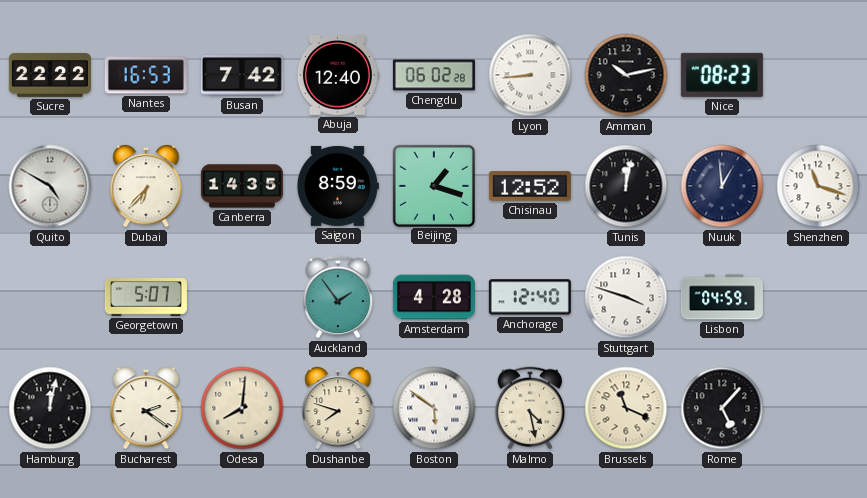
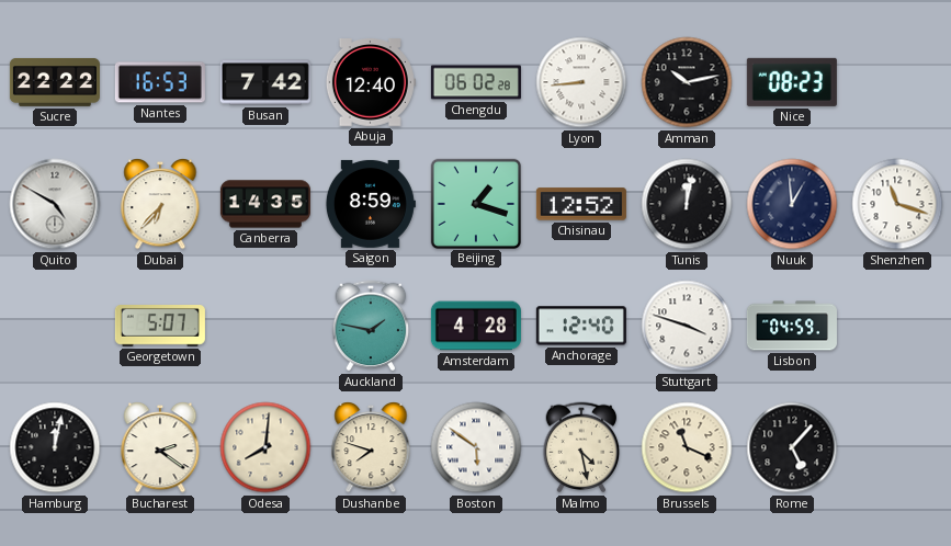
Auckland: 1:54 -> 1:47 (371, 326)
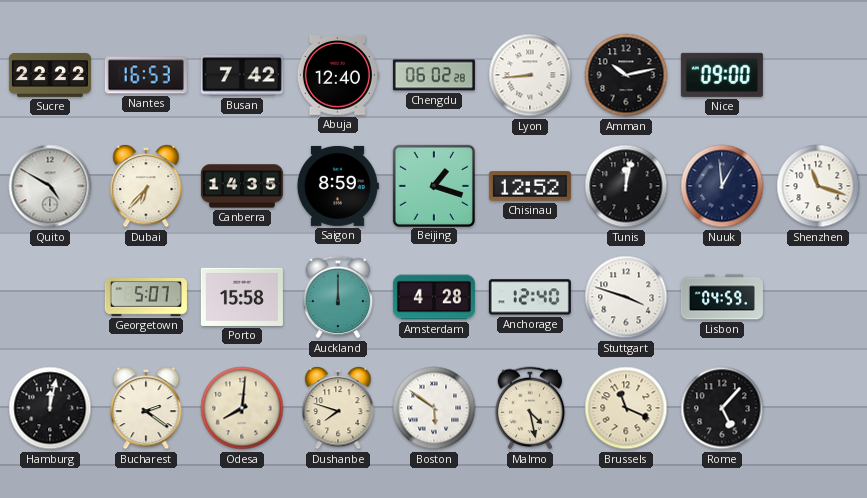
Nice: 08:23 -> 09:00 (722, 75)
Porto: none -> 15:58 (242, 297)
Auckland: 1:47 -> 12:00 (338, 297)
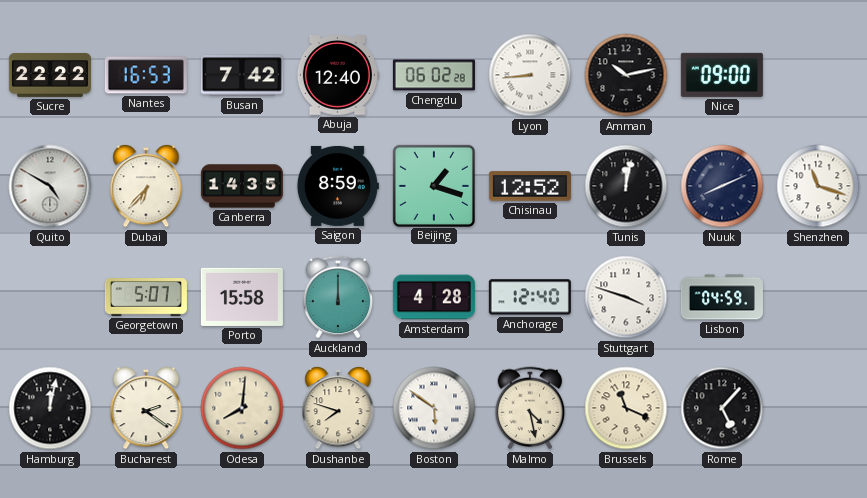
Nuuk: 12:59 -> 8:11 (722, 186)
